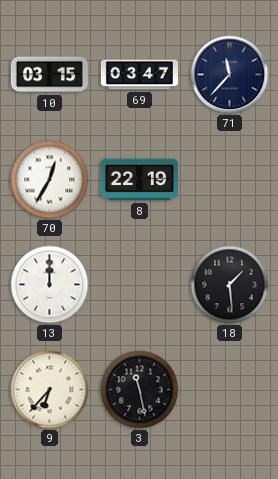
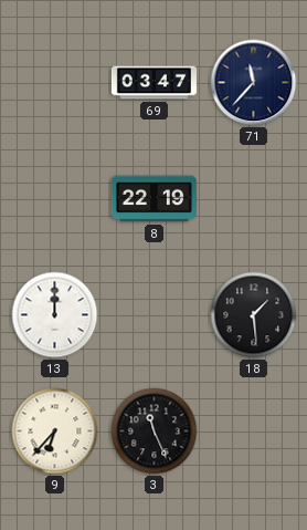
10: 03:15 -> none (49, 75)
70: 12:35 -> none (50, 180)
3: 11:28 -> 11:26 (155, 432)
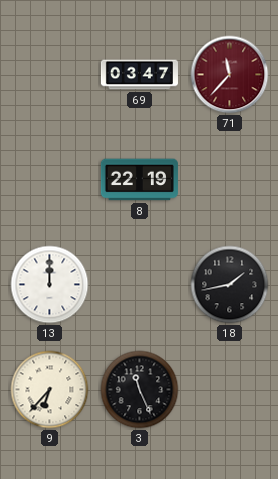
71 dial: navy -> burgundy (230, 75)
18: 1:29 -> 1:43 (230, 285)
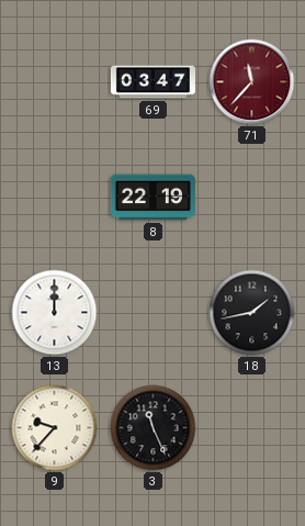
9: 6:37 -> 9:37 (55, 428)
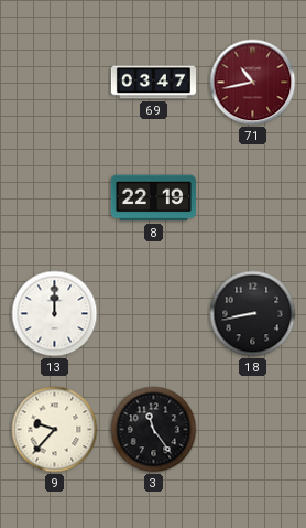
71: 11:37 -> 10:43 (253, 83)
18: 1:43 -> 8:43 (253, 314)
3: 11:26 -> 11:24 (154, 430)
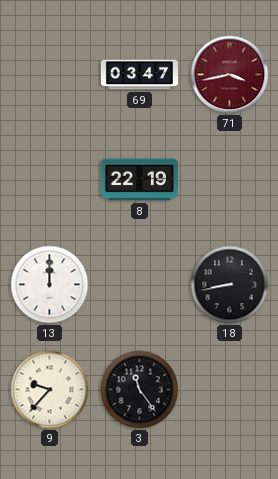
71: 10:43 -> 3:43 (230, 75)
